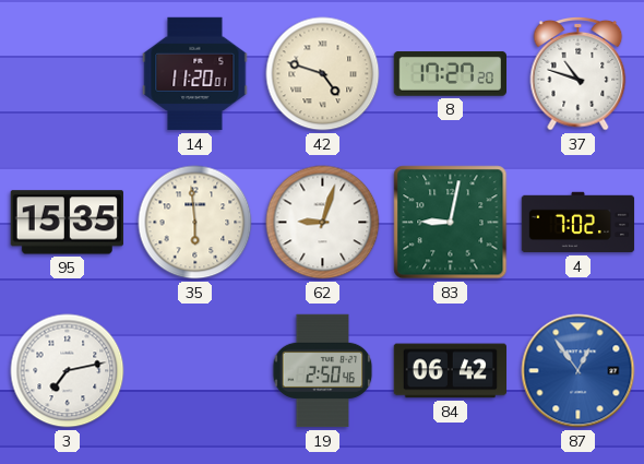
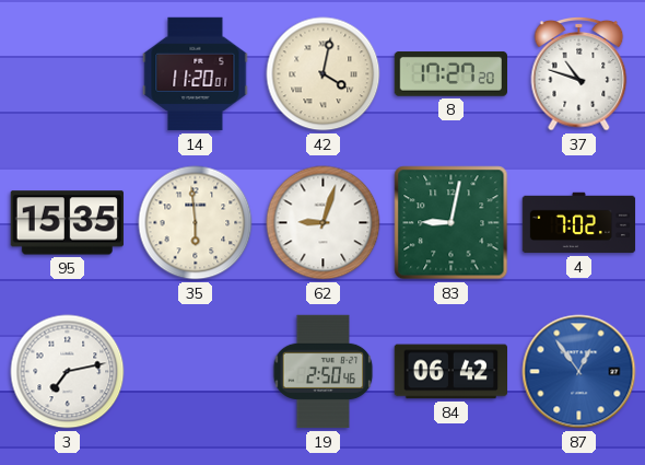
42: 4:48 -> 4:02 (324, 74)
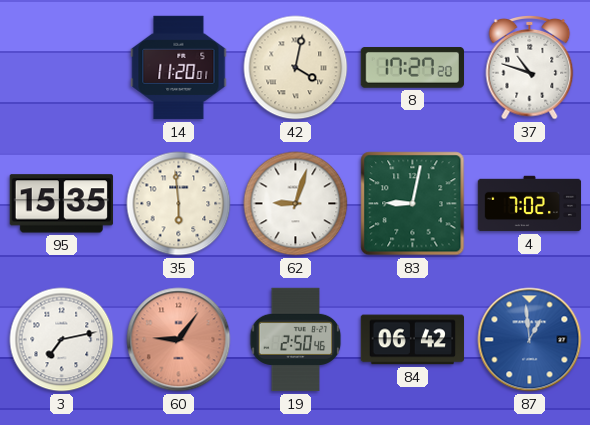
60: none -> 9:06 (179, 340)
87: 12:54 -> 12:59 (530, 340)
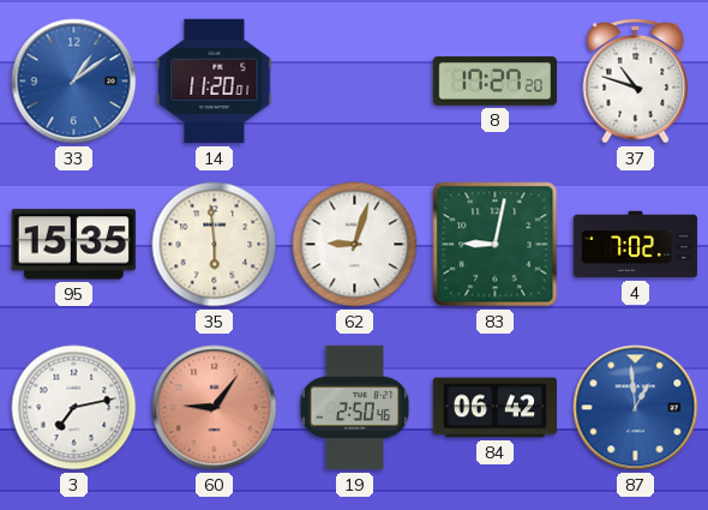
33: none -> 1:09 (74, 82)
42: 4:02 -> none (296, 68)
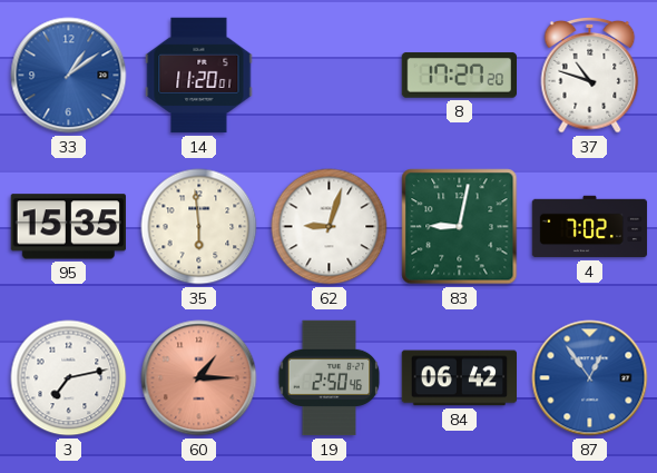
60: 9:06 -> 1:15 (199, 378)
87: 12:59 -> 12:54 (590, 378)
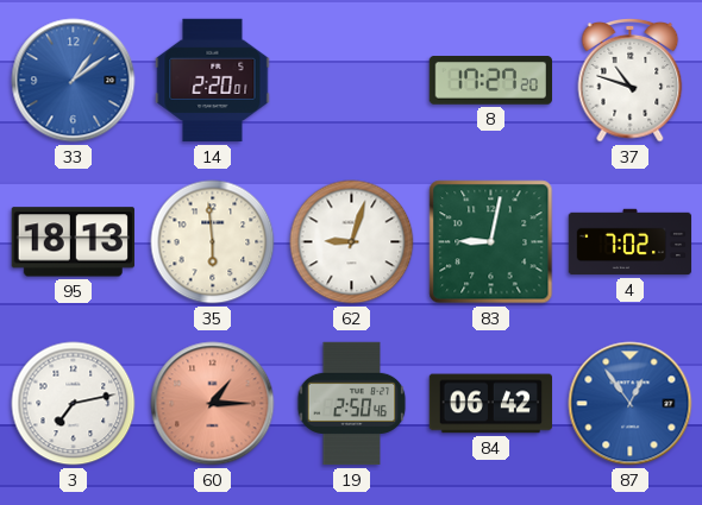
14: 11:20 -> 2:20 (213, 81)
95: 15:35 -> 18:13 (73, 242)
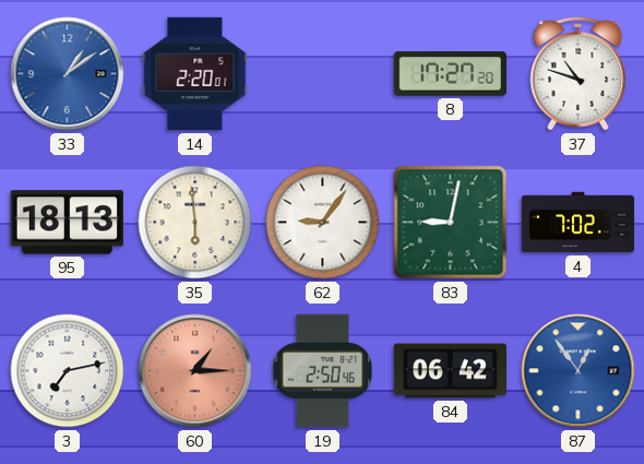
62: 9:03 -> 9:06 (323, 223)
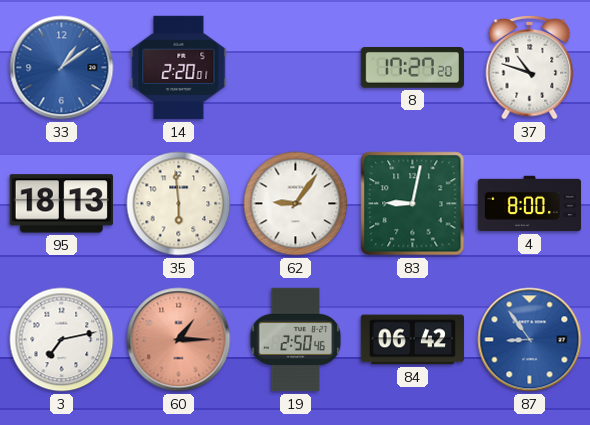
4: 7:02 -> 8:00 (530, 204)
87: 12:54 -> 8:54 (530, 340)
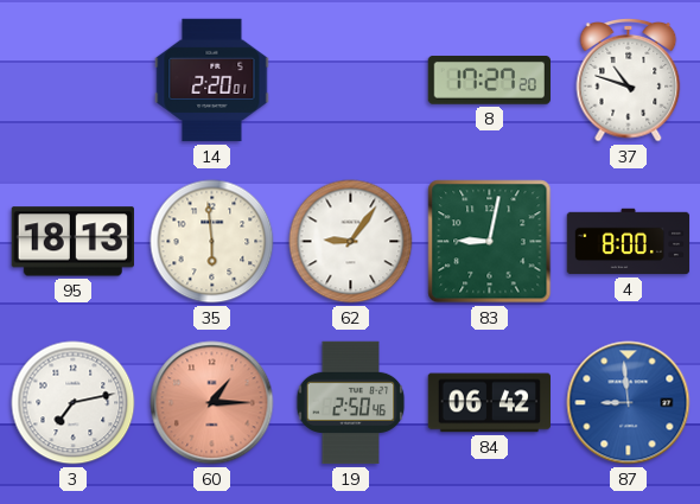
33: 1:09 -> none (62, 68)
87: 8:54 -> 8:59 (629, 403)
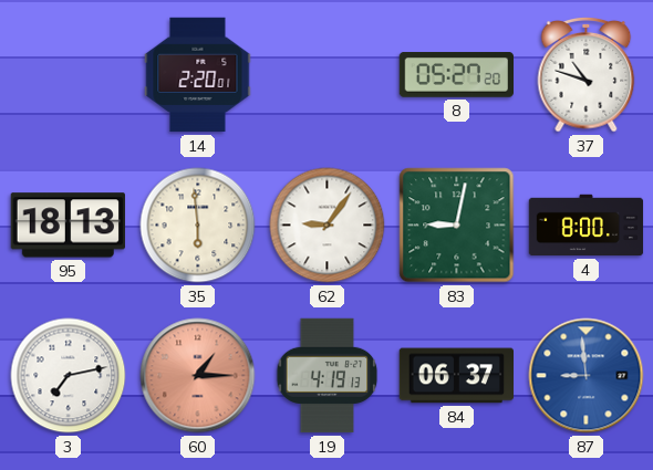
8: 17:27 -> 05:27 (456, 75)
19: 2:50 -> 4:19 (328, 376)
84: 06:42 -> 06:37 (456, 376)
